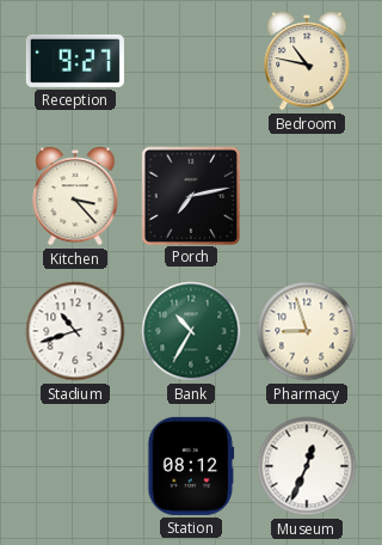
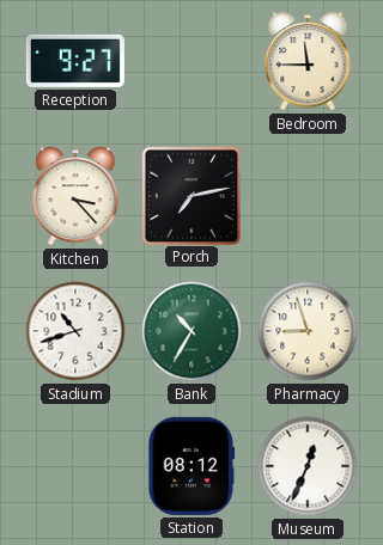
Bedroom: 10:47 -> 11:45 (308, 61)
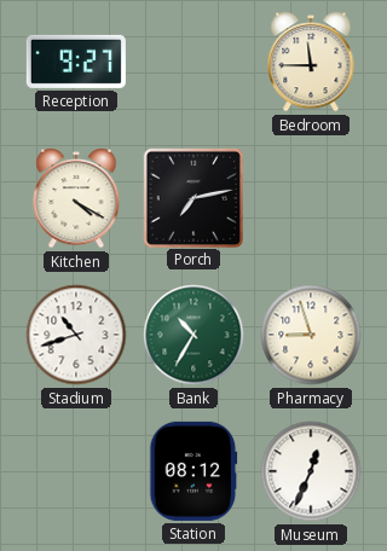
Kitchen: 3:23 -> 4:20 (76, 198)
